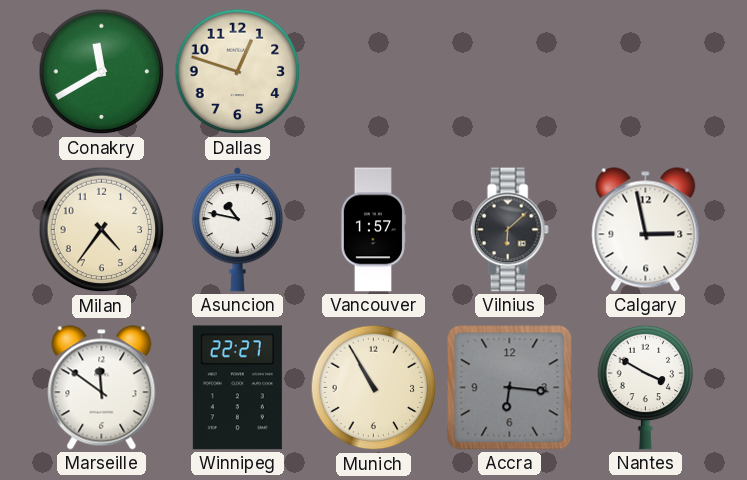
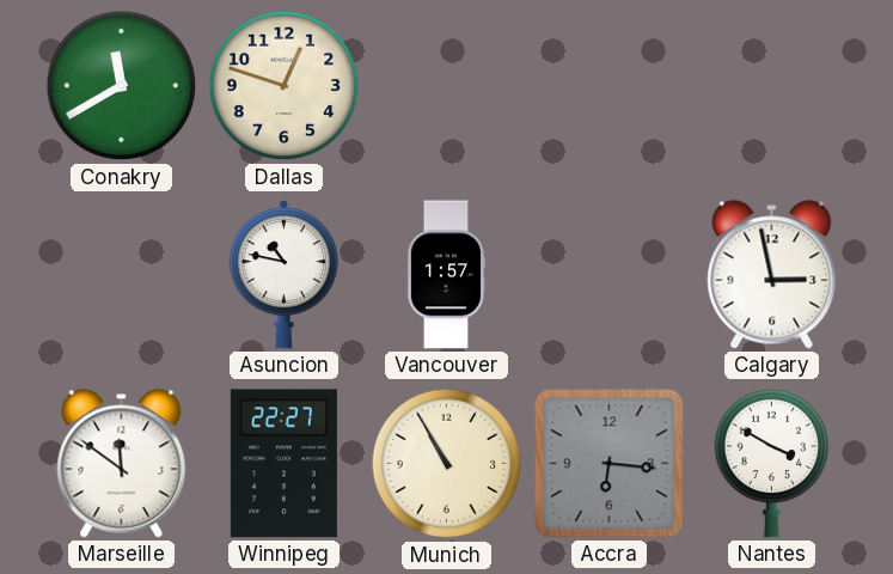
Milan: 4:36 -> none (102, 230)
Vilnius: 6:08 -> none (509, 230)
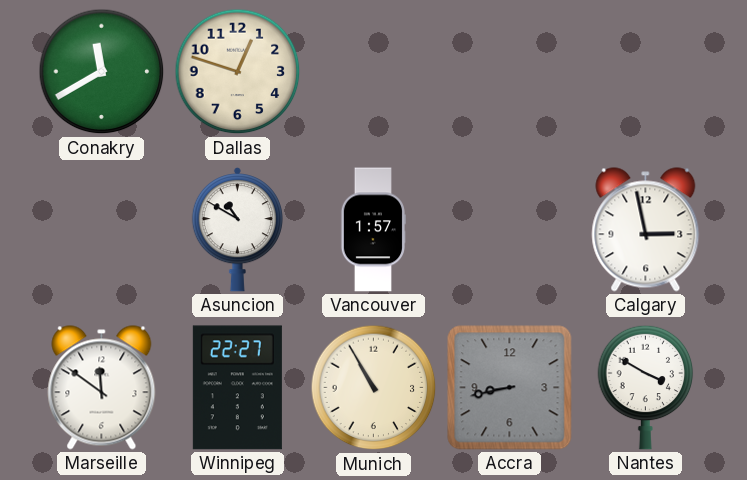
Asuncion: 10:47 -> 10:50 (237, 230)
Accra: 6:16 -> 8:43 (510, 388)
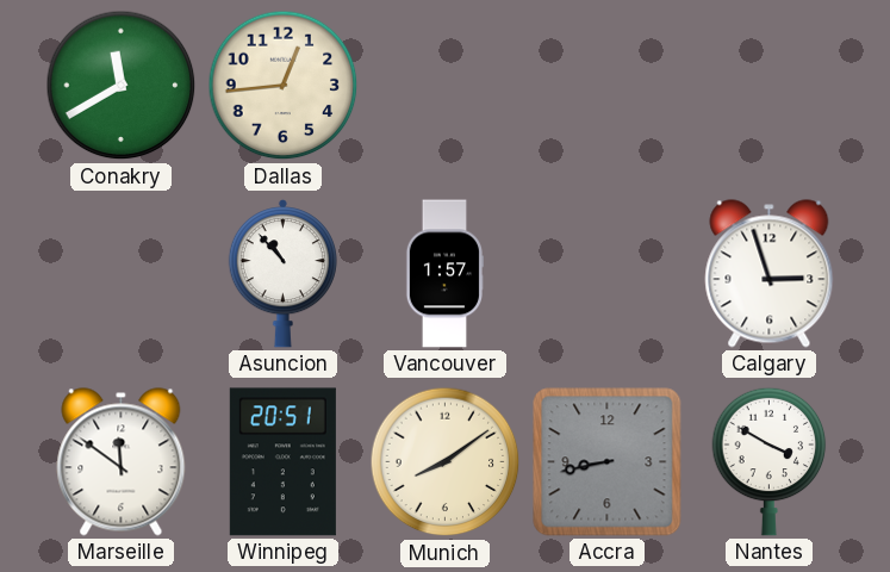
Dallas: 12:48 -> 12:44 (284, 86)
Asuncion: 10:50 -> 10:53 (282, 274)
Calgary: 2:58 -> 2:57 (770, 274)
Winnipeg: 22:27 -> 20:51 (282, 462)
Munich: 10:55 -> 8:09 (446, 462)
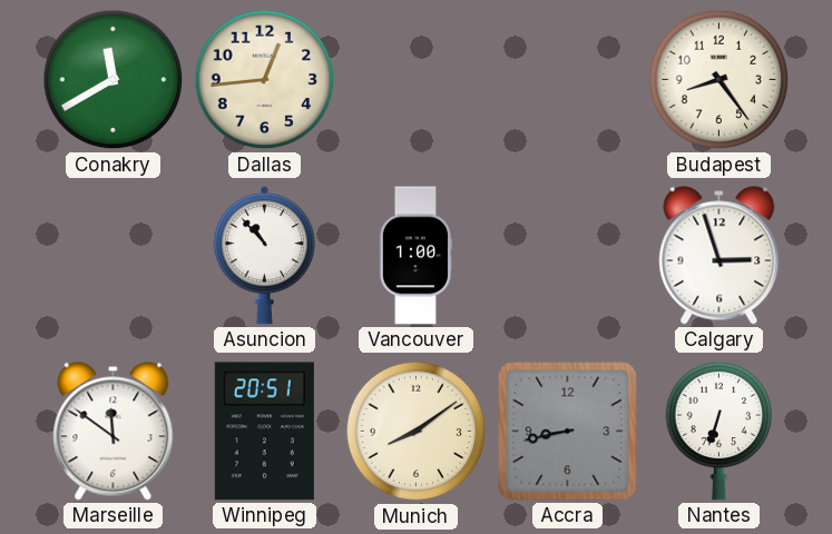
Budapest: none -> 8:24 (720, 80)
Vancouver: 1:57 -> 1:00 (414, 256)
Nantes: 3:50 -> 6:33 (720, 431)
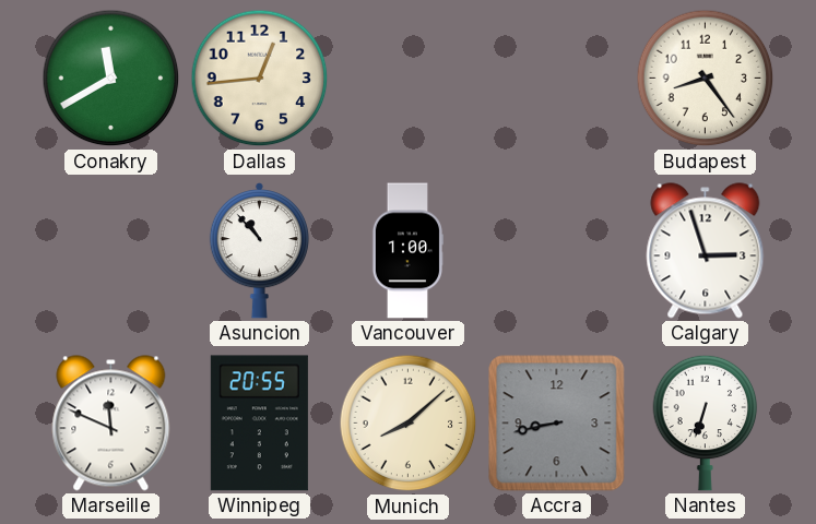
Marseille: 11:51 -> 11:49 (111, 424)
Winnipeg: 20:51 -> 20:55 (259, 424)
Munich: 8:09 -> 8:08 (409, 424)
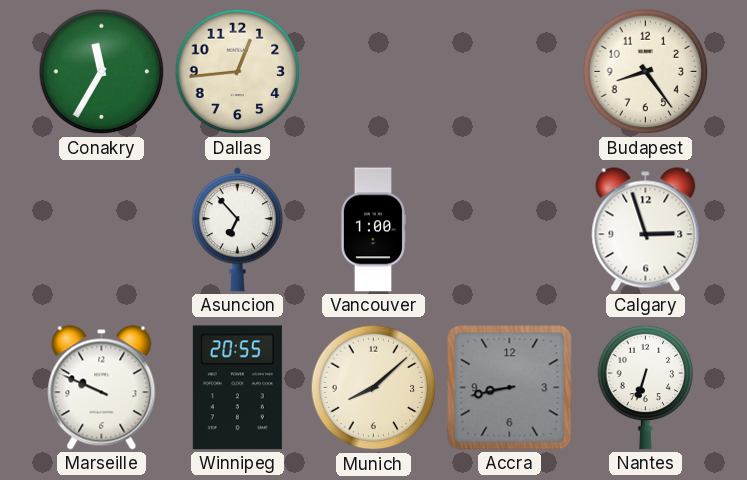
Conakry: 11:40 -> 11:35 (102, 72)
Asuncion: 10:53 -> 6:53 (237, 230)
Marseille: 11:49 -> 9:49 (102, 388)
